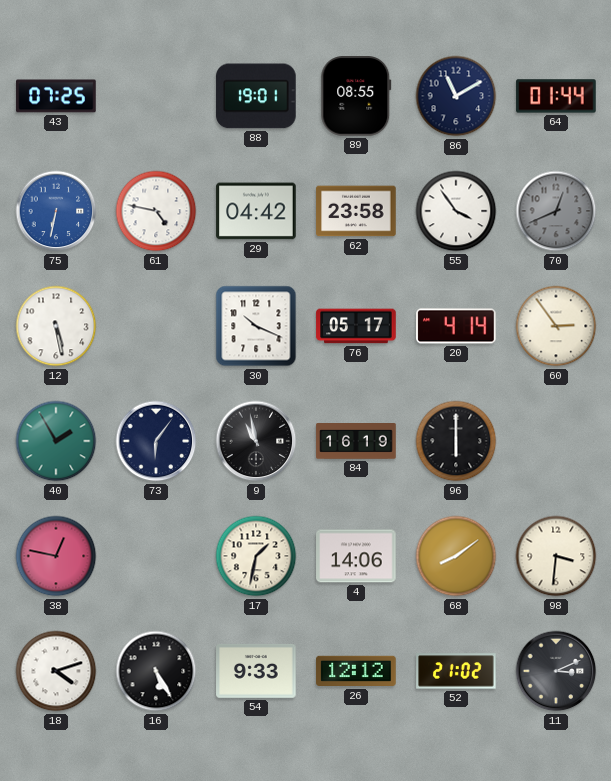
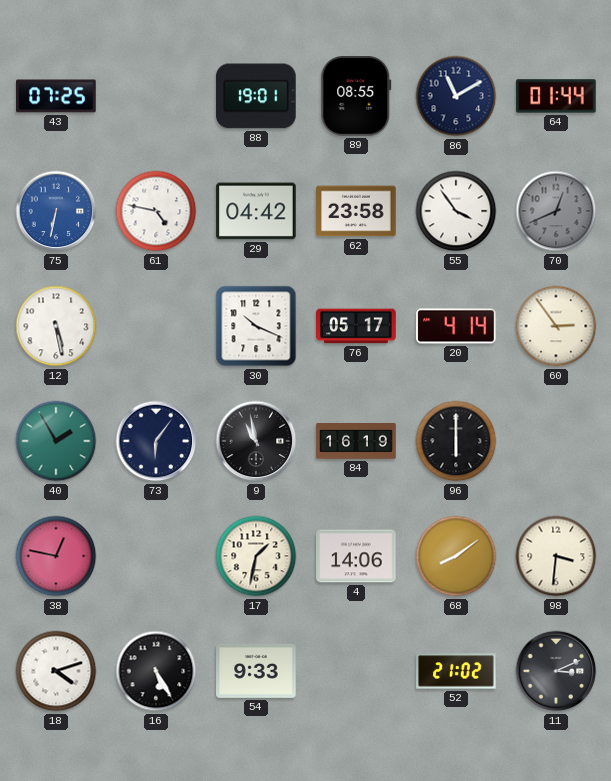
26: 12:12 -> none (356, 671)
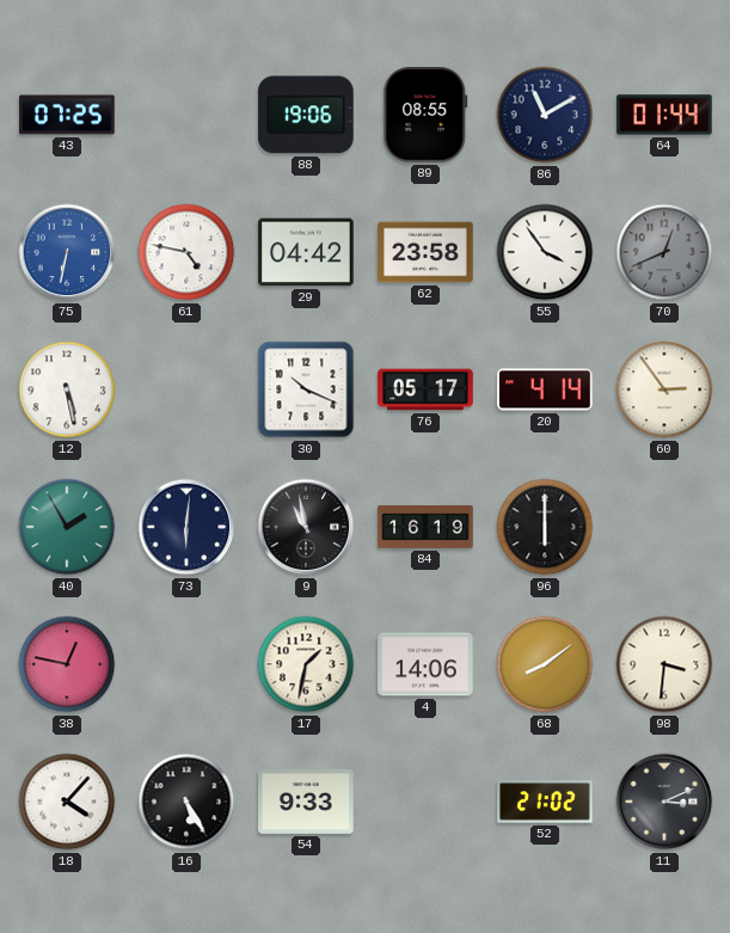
88: 19:01 -> 19:06 (306, 115)
73: 6:06 -> 6:01 (186, 527)
18: 4:12 -> 4:07 (67, 802)
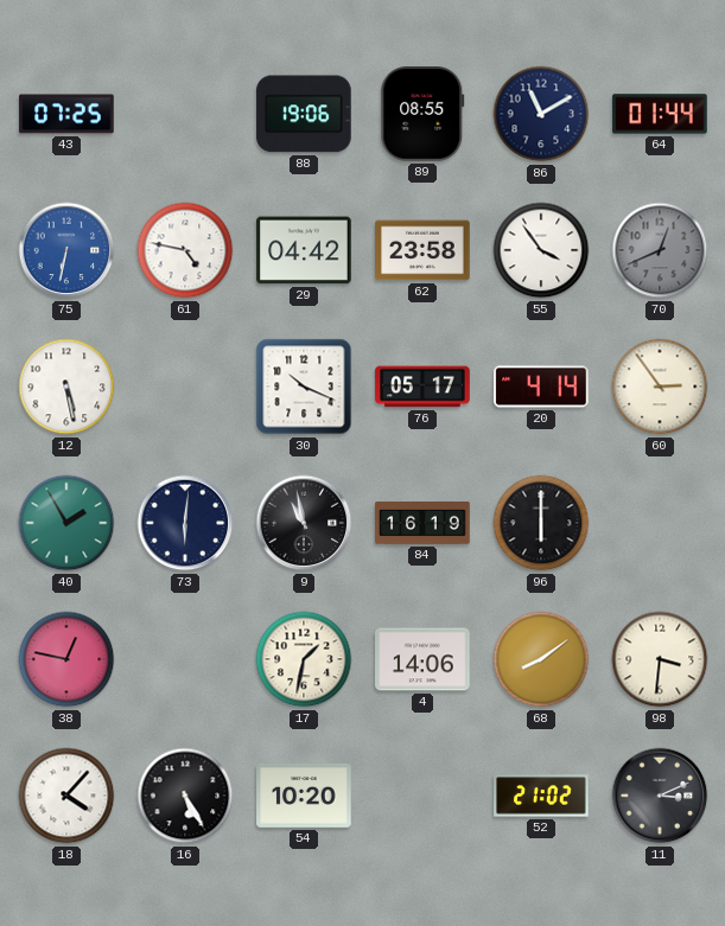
54: 9:33 -> 10:20 (304, 796)
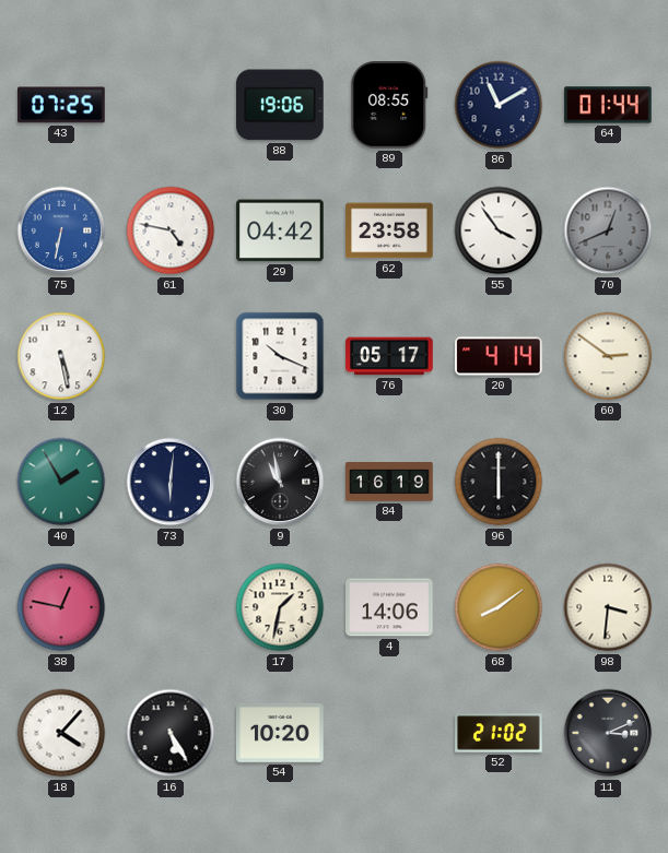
60: 2:54 -> 2:51 (608, 356)
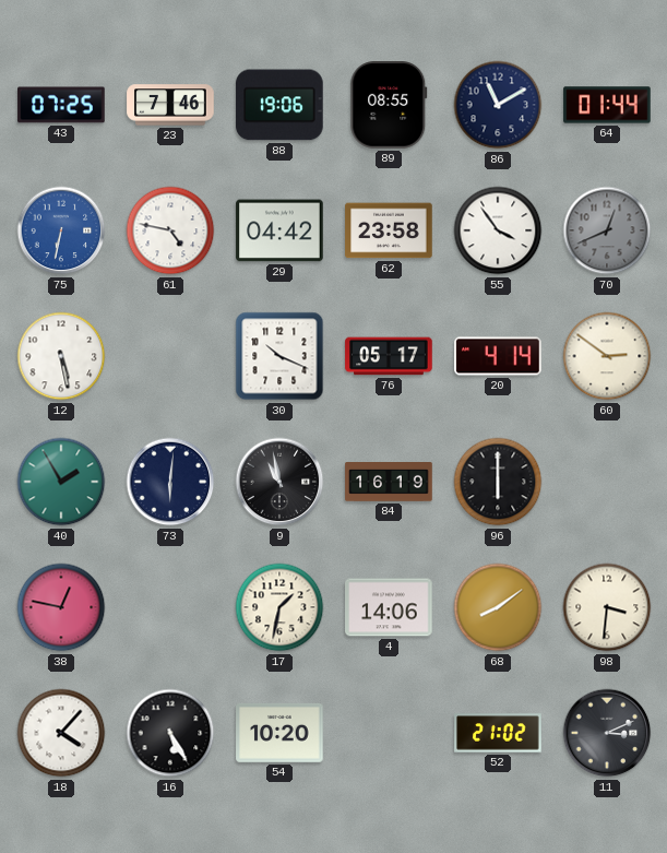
23: none -> 7:46 (170, 105)
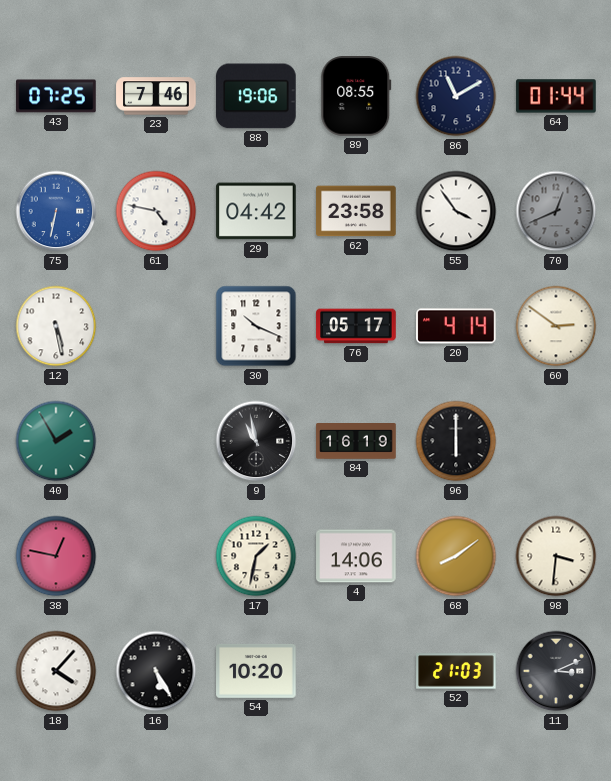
73: 6:01 -> none (170, 482)
52: 21:02 -> 21:03 (456, 671)
